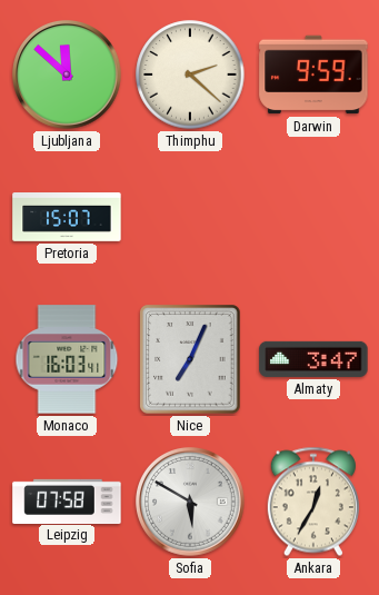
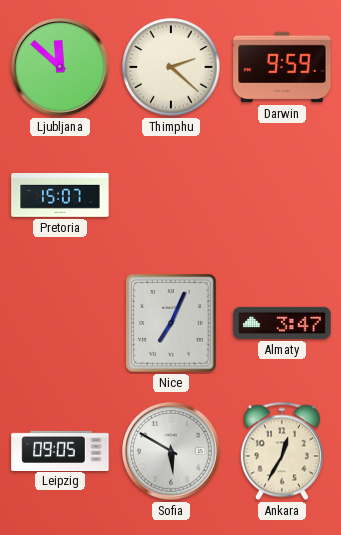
Monaco: 16:03 -> none (67, 359)
Leipzig: 07:58 -> 09:05 (60, 450)
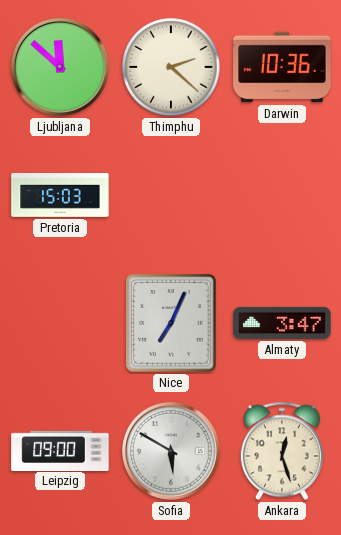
Darwin: 9:59 -> 10:36 (282, 67)
Pretoria: 15:07 -> 15:03 (60, 196)
Leipzig: 09:05 -> 09:00 (60, 450)
Ankara: 12:35 -> 12:27 (282, 451)
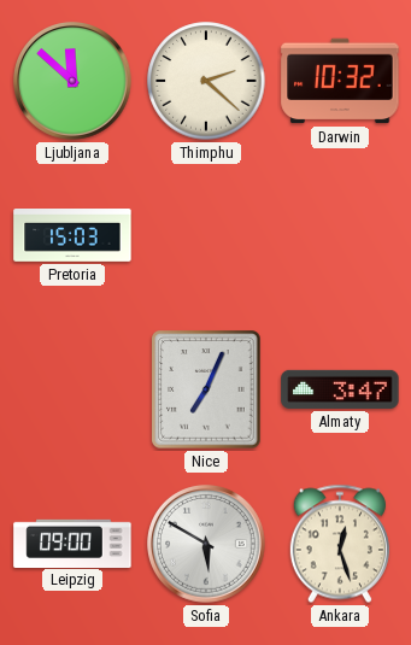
Darwin: 10:36 -> 10:32 (340, 81)
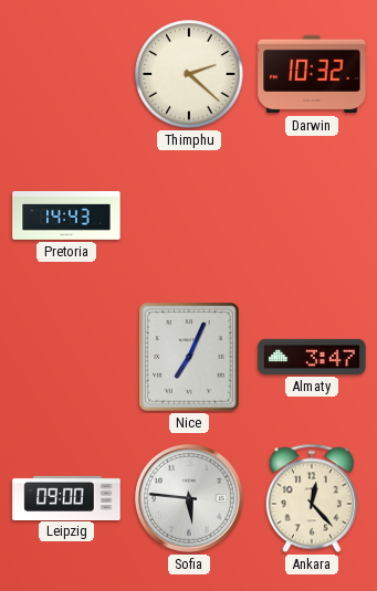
Ljubljana: 11:52 -> none (74, 82)
Pretoria: 15:03 -> 14:43 (66, 217)
Sofia: 5:50 -> 5:46 (190, 499)
Ankara: 12:27 -> 12:23 (312, 498)
